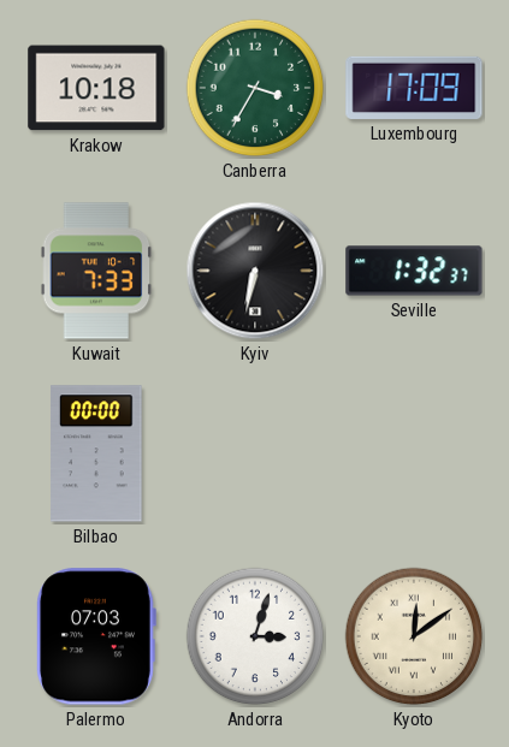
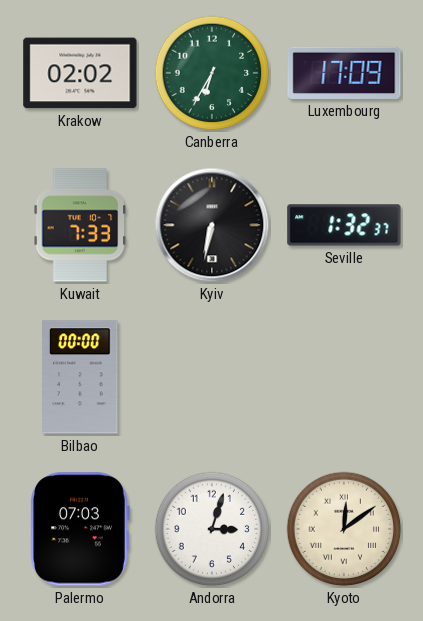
Krakow: 10:18 -> 02:02 (80, 73)
Canberra: 3:35 -> 6:35 (212, 73)
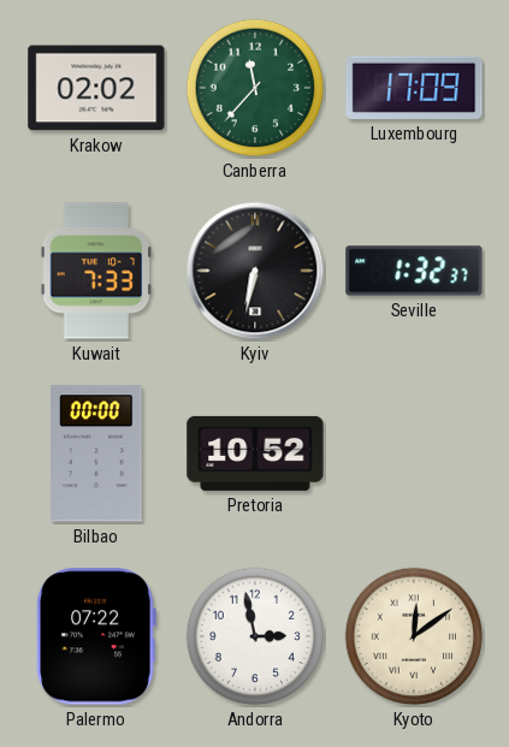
Canberra: 6:35 -> 11:37 (255, 88)
Pretoria: none -> 10:52 (255, 453)
Palermo: 07:03 -> 07:22 (96, 636)
Andorra: 3:03 -> 2:58 (255, 636)
